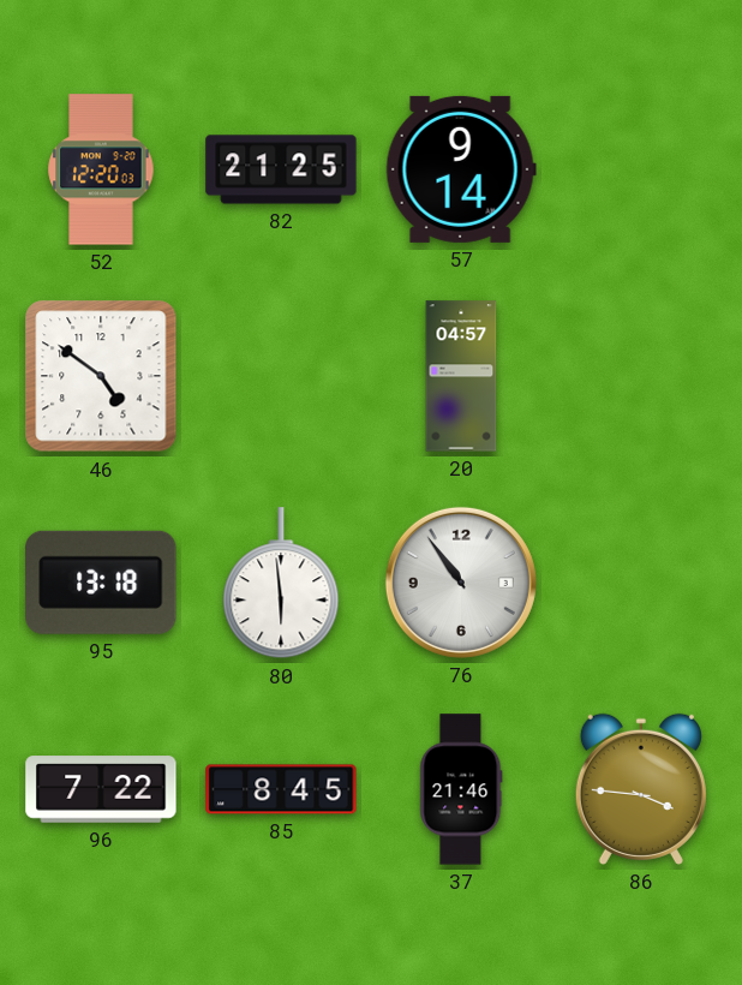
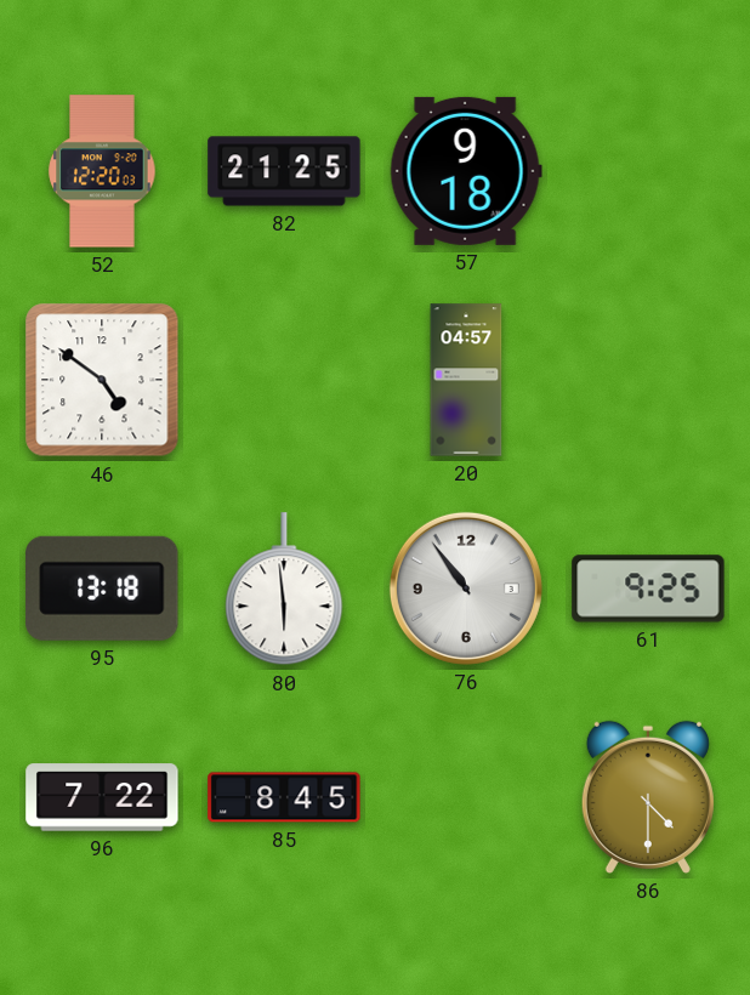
57: 9:14 -> 9:18 (466, 171)
61: none -> 9:25 (648, 589)
37: 21:46 -> none (461, 789)
86: 3:46 -> 4:30 (648, 797)
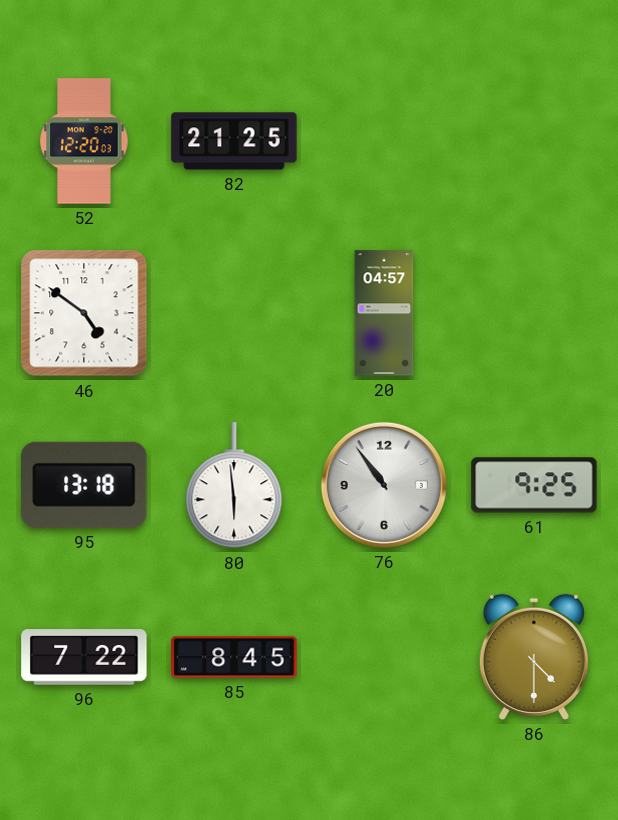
57: 9:18 -> none (466, 171)
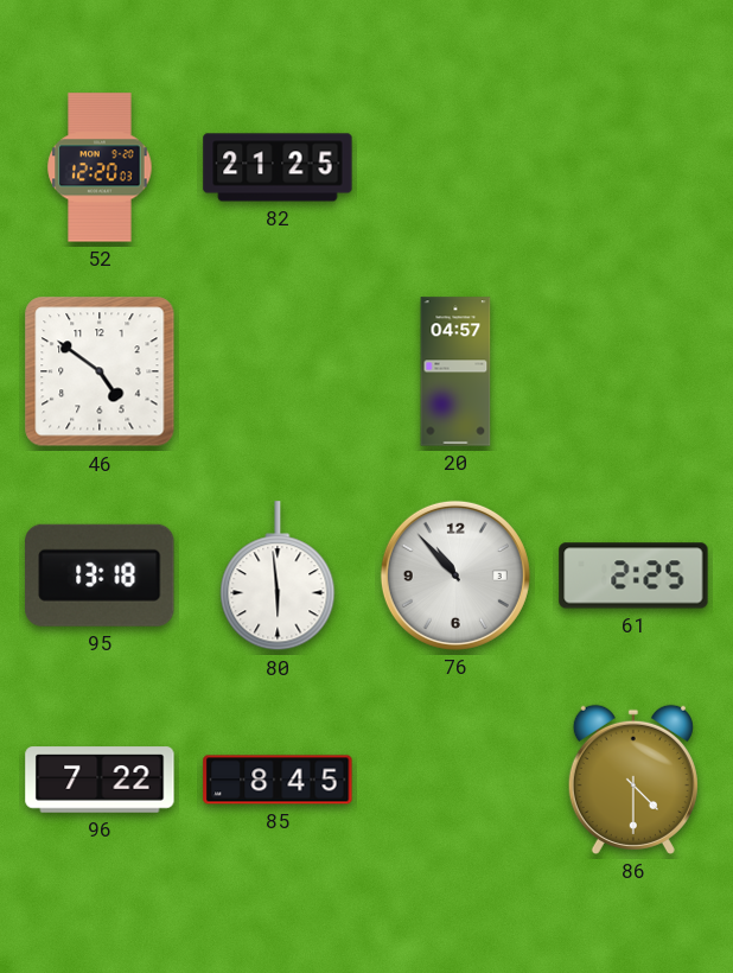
76: 10:54 -> 10:53 (455, 575)
61: 9:25 -> 2:25 (633, 575)
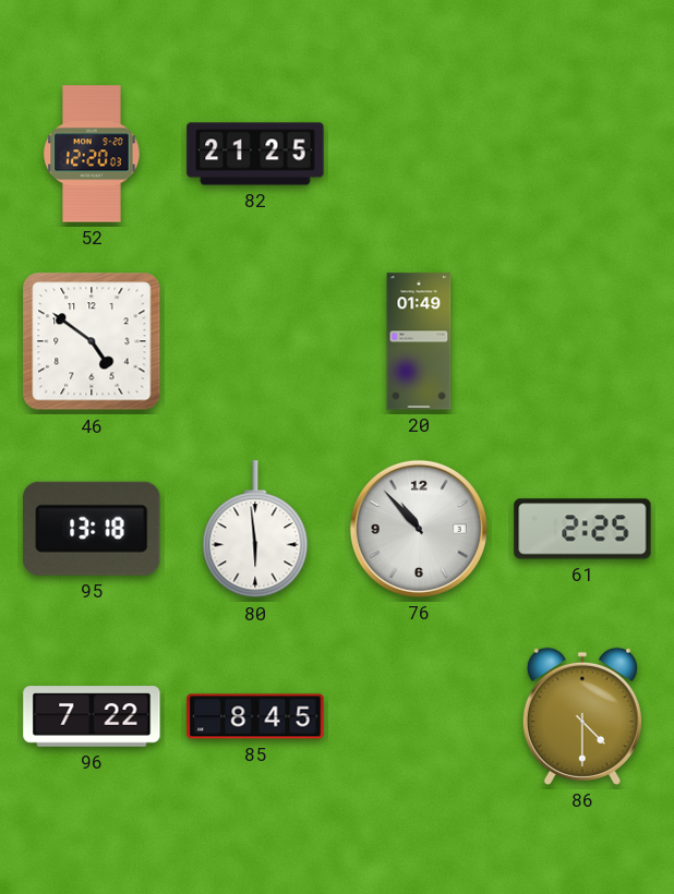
20: 04:57 -> 01:49 (419, 341)
